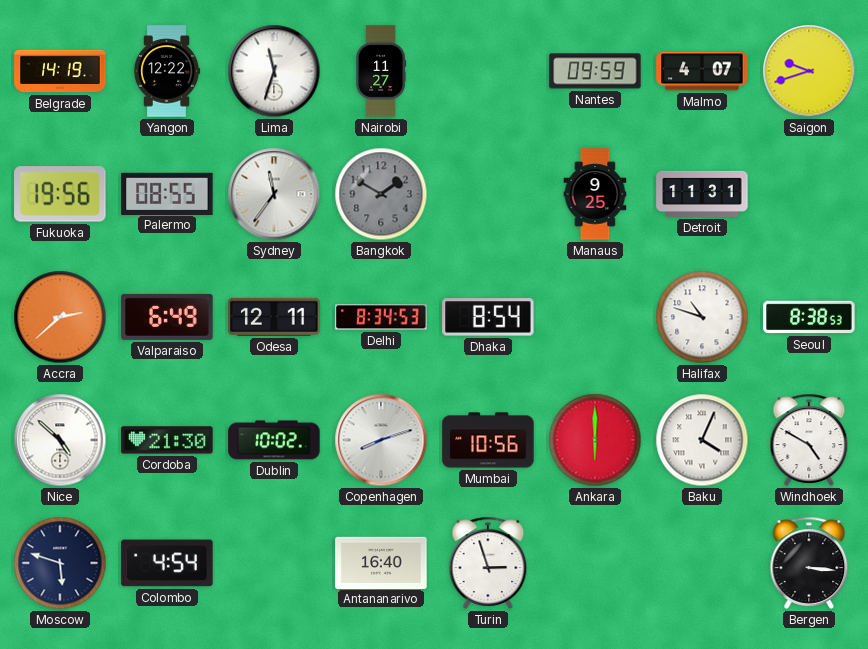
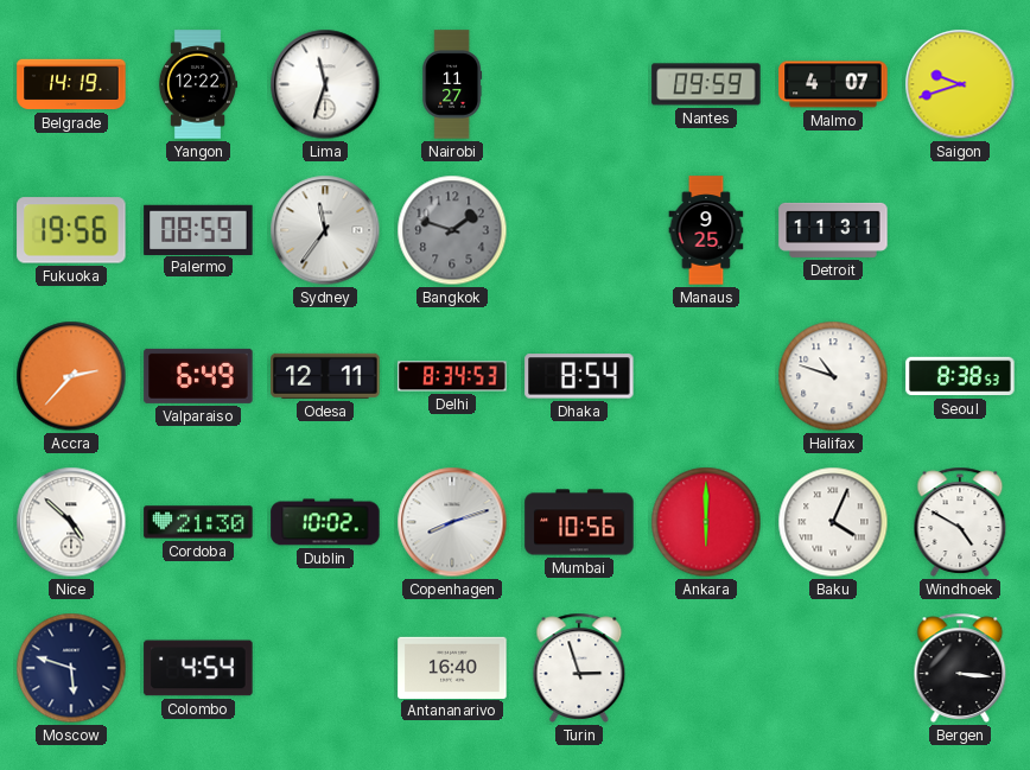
Palermo: 08:55 -> 08:59 (198, 229)
Bangkok: 1:50 -> 1:48 (452, 230)
Accra: 2:38 -> 2:37 (71, 376)
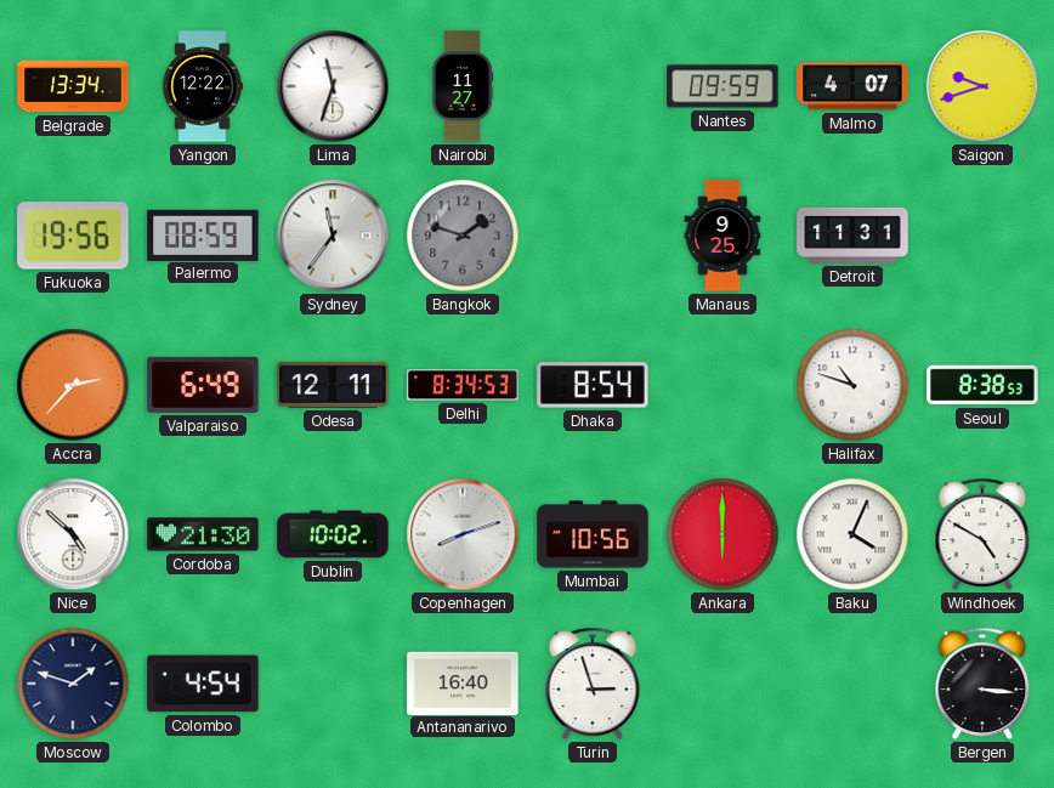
Belgrade: 14:19 -> 13:34 (73, 86)
Moscow: 5:48 -> 1:48 (73, 684)
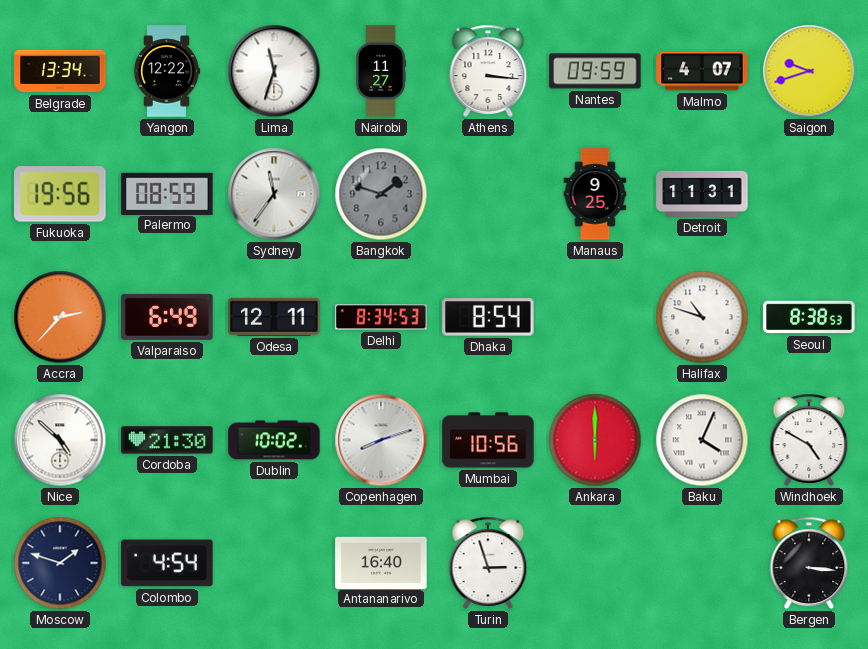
Athens: none -> 3:16 (488, 71)
